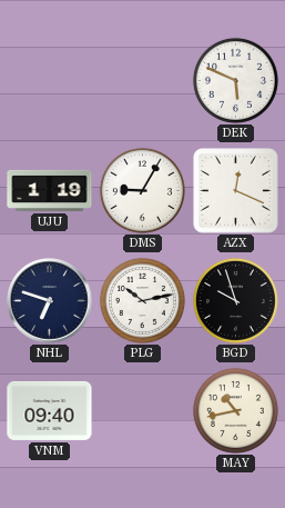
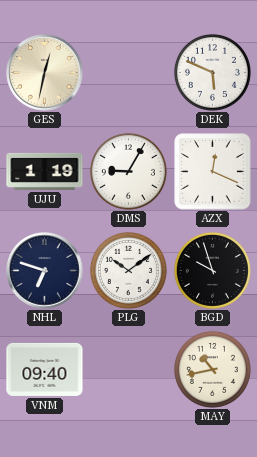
GES: none -> 12:32 (45, 73)
PLG: 10:13 -> 10:09 (128, 270)
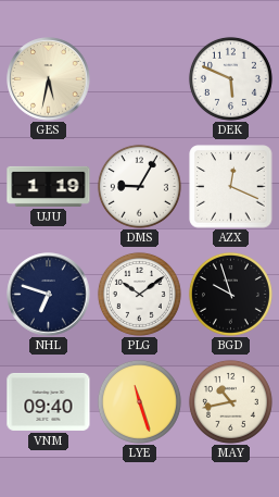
GES: 12:32 -> 5:32 (49, 79)
LYE: none -> 11:27 (139, 401)
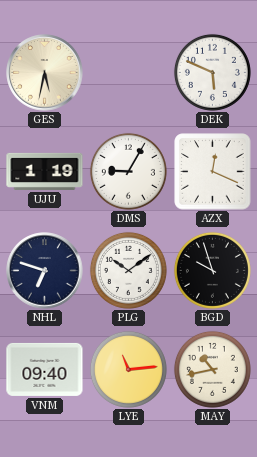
LYE: 11:27 -> 11:14 (128, 369)
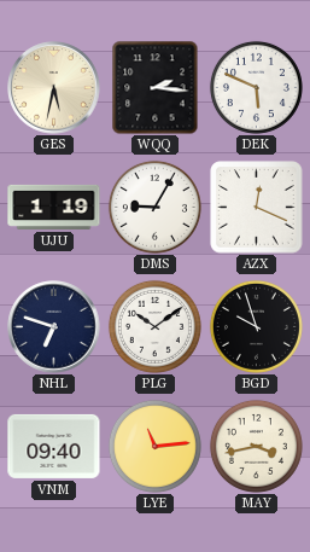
WQQ: none -> 2:16 (156, 87)
MAY: 10:43 -> 3:43 (256, 446)
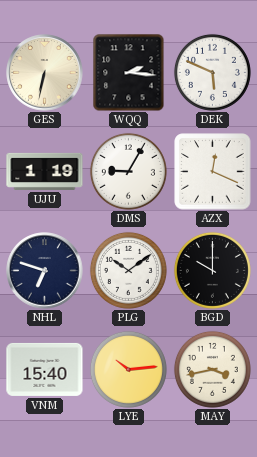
GES: 5:32 -> 6:32 (45, 73)
BGD: 9:57 -> 10:00 (212, 270)
VNM: 09:40 -> 15:40 (45, 369)
LYE: 11:14 -> 10:14 (128, 369)
